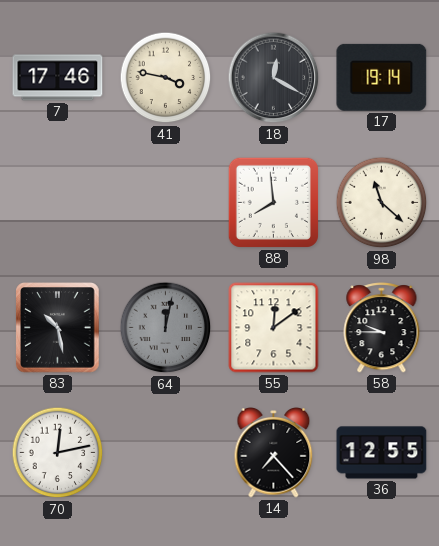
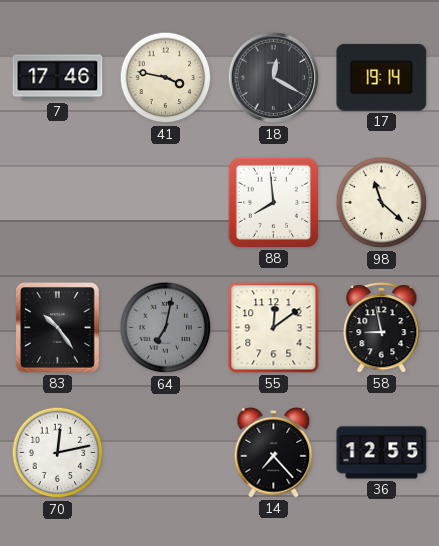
83: 10:28 -> 10:24 (58, 328)
64: 12:02 -> 7:02 (166, 328)
58: 9:45 -> 8:58 (382, 328)
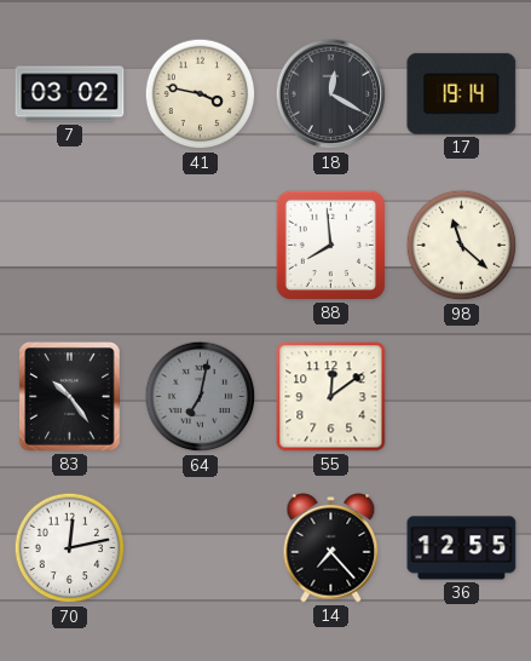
7: 17:46 -> 03:02 (70, 94)
58: 8:58 -> none (382, 328)
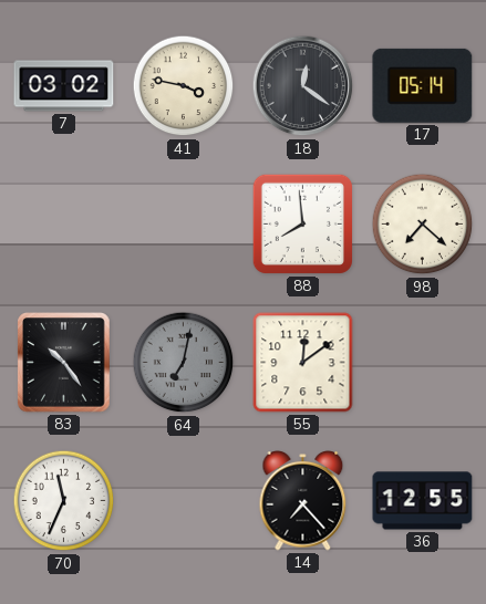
18: 12:20 -> 12:21 (303, 86)
17: 19:14 -> 05:14 (423, 85)
98: 11:22 -> 7:22 (423, 225)
70: 12:13 -> 11:34 (64, 501)
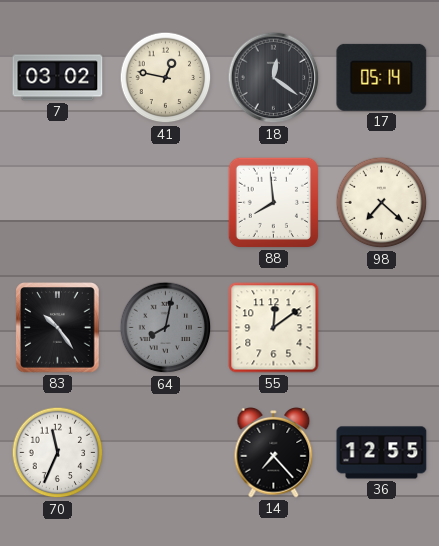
41: 3:47 -> 12:47 (166, 78)
64: 7:02 -> 8:02 (166, 328)
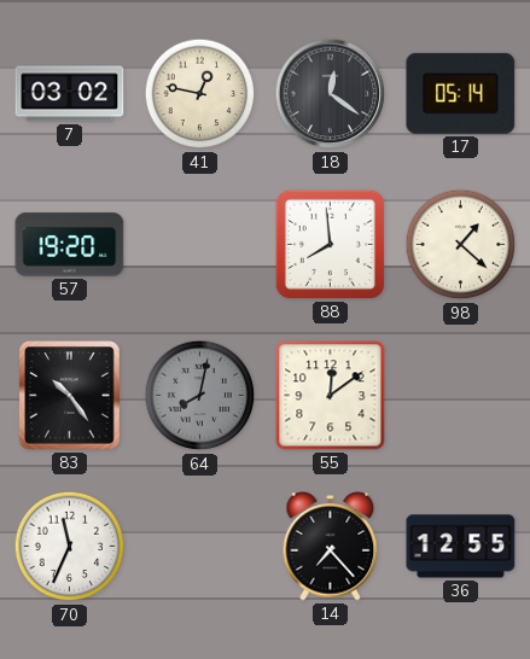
57: none -> 19:20 (70, 245)
98: 7:22 -> 1:22 (461, 245)
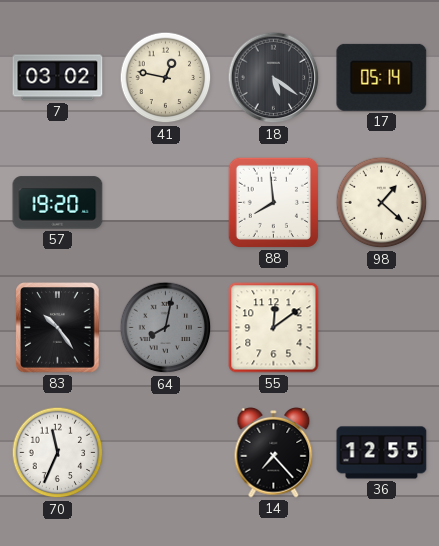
18: 12:21 -> 5:21 (274, 78)
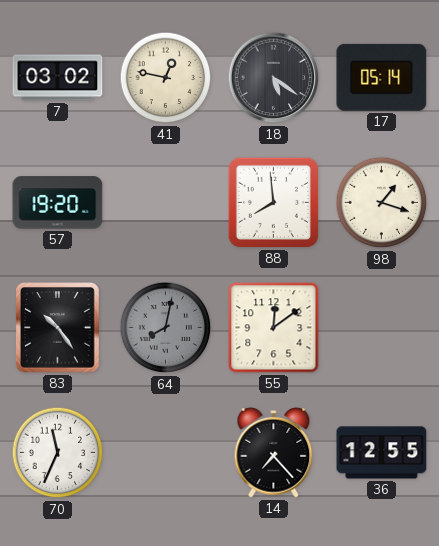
98: 1:22 -> 1:18 (382, 203)
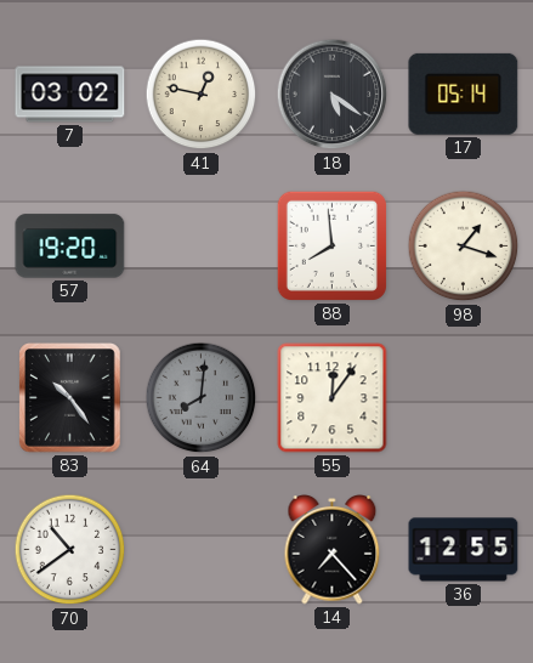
64: 8:02 -> 8:01 (202, 398)
55: 12:09 -> 12:06 (333, 398)
70: 11:34 -> 10:39 (70, 550)
